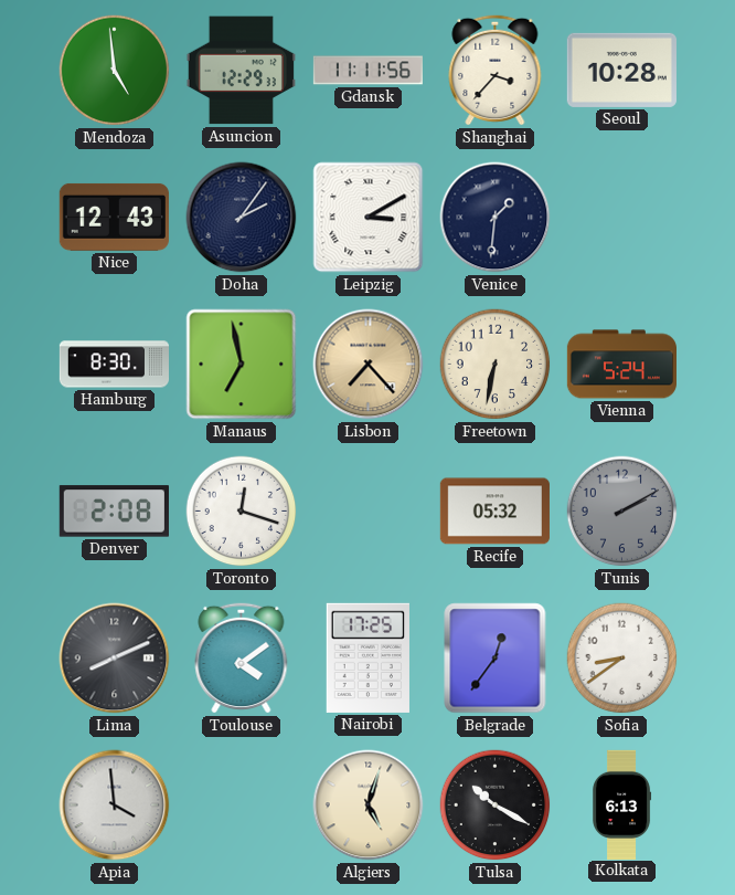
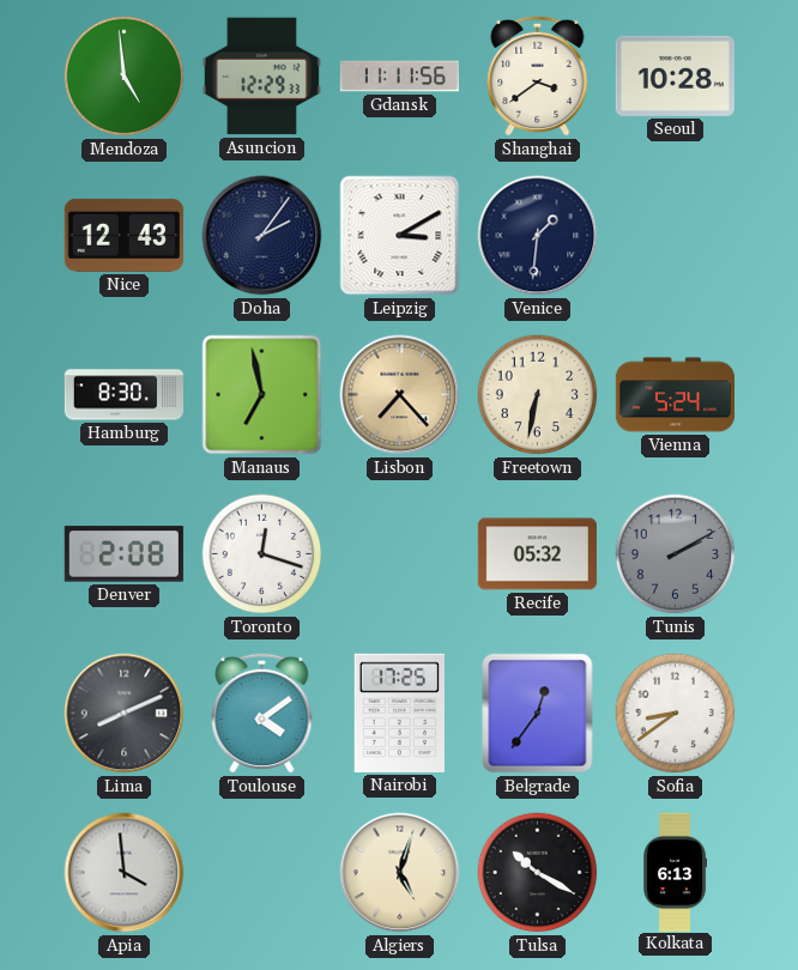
Shanghai: 3:37 -> 3:39 (538, 75)
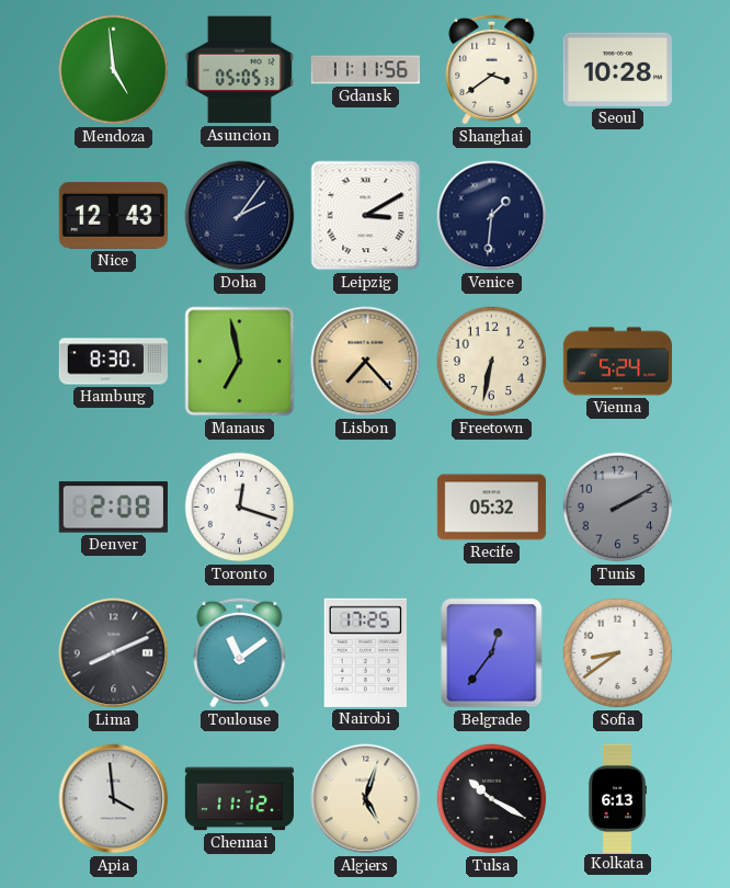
Asuncion: 12:29 -> 05:05 (239, 70)
Toulouse: 4:09 -> 11:09 (240, 652)
Chennai: none -> 11:12 (239, 799)
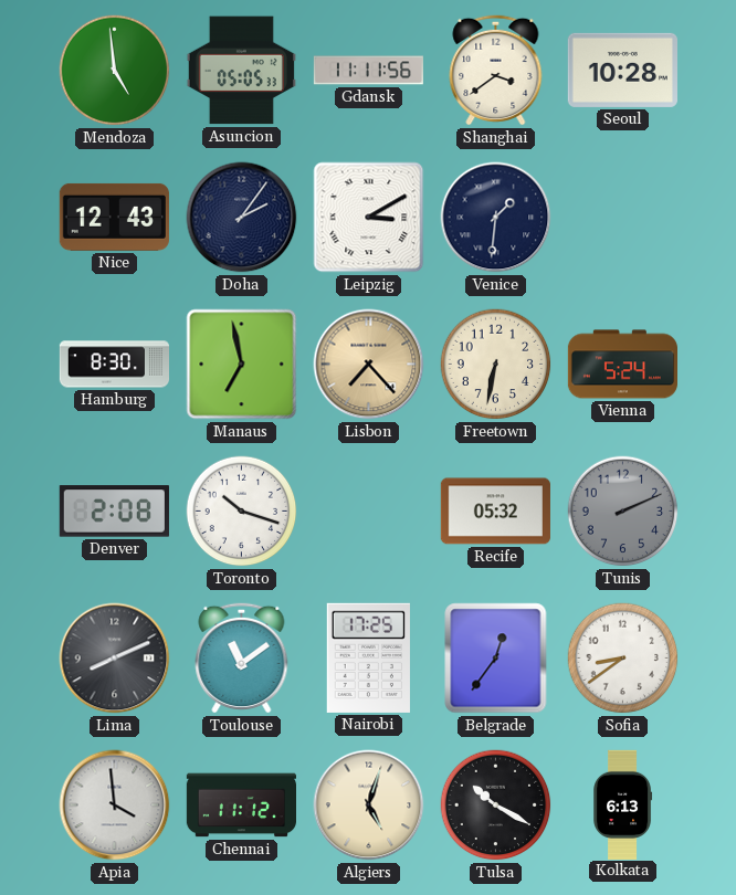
Toronto: 12:18 -> 10:18 (242, 512)
Tunis: 2:10 -> 2:11 (623, 512)
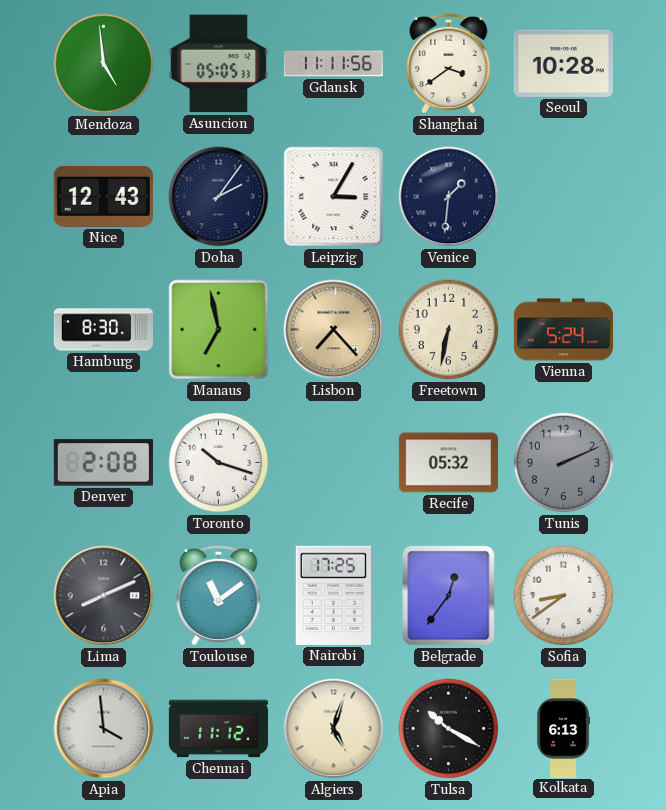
Leipzig: 3:10 -> 3:05 (334, 197)
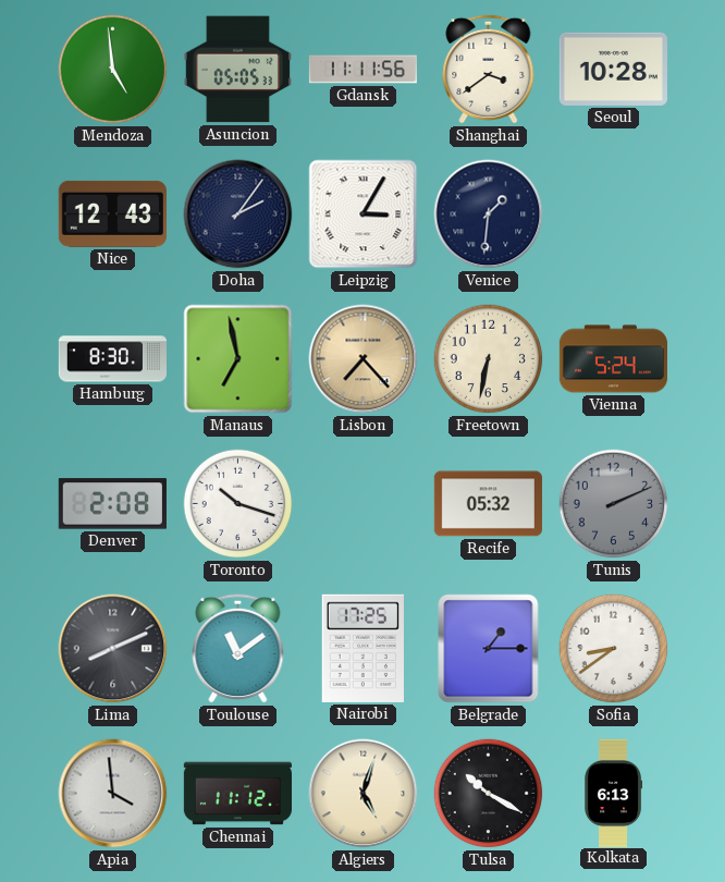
Belgrade: 12:36 -> 1:15 (489, 649)
